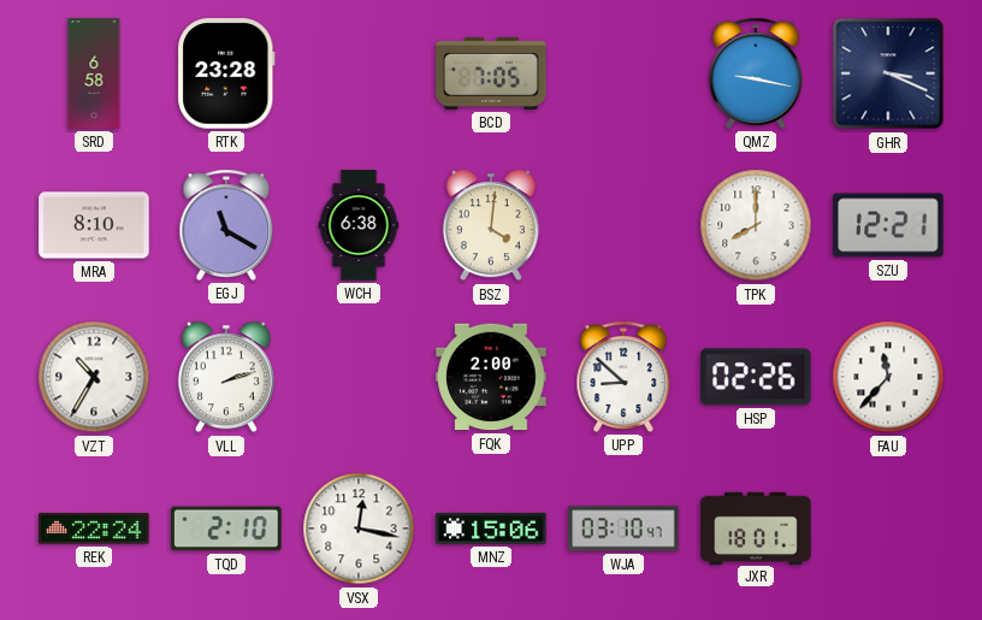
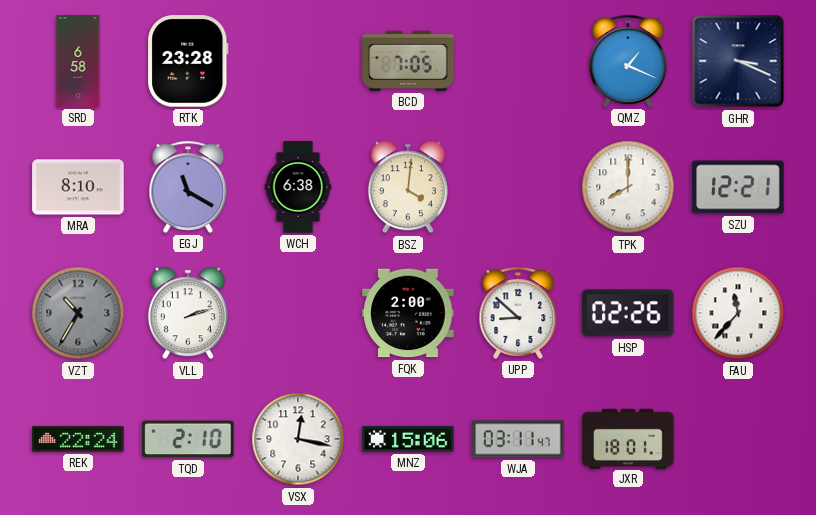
QMZ: 9:17 -> 1:19 (628, 61)
VZT dial: white -> grey (78, 313)
WJA: 03:10 -> 03:11 (518, 439)
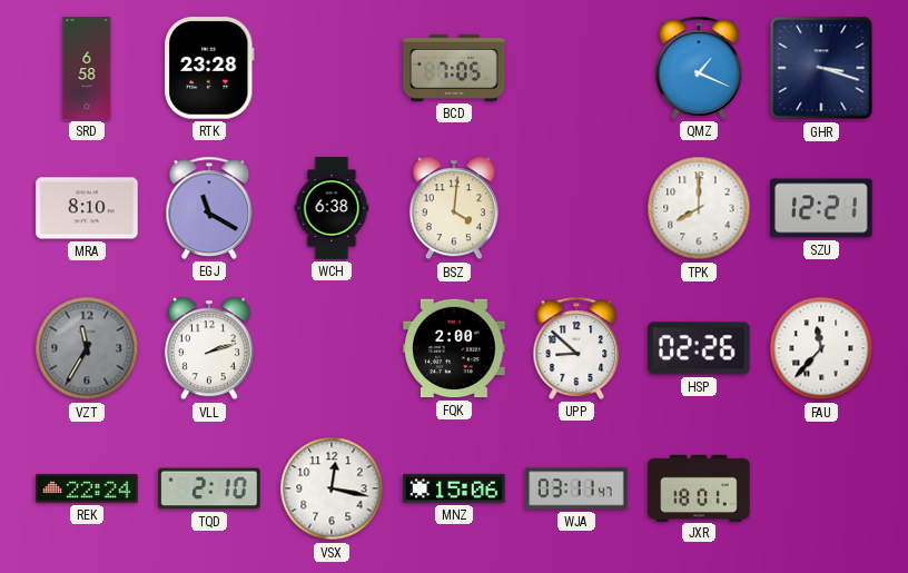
GHR: 3:19 -> 3:18 (821, 68)
VZT: 10:35 -> 11:35 (87, 348)
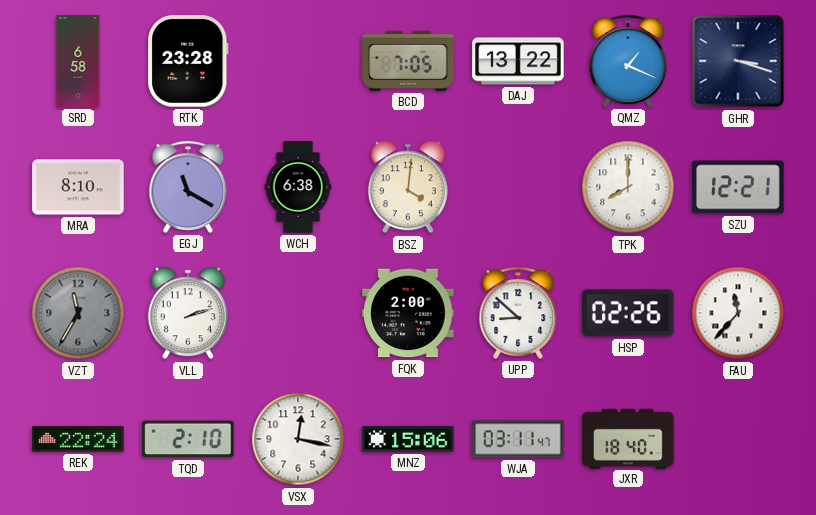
DAJ: none -> 13:22 (518, 61)
JXR: 18:01 -> 18:40 (628, 438)
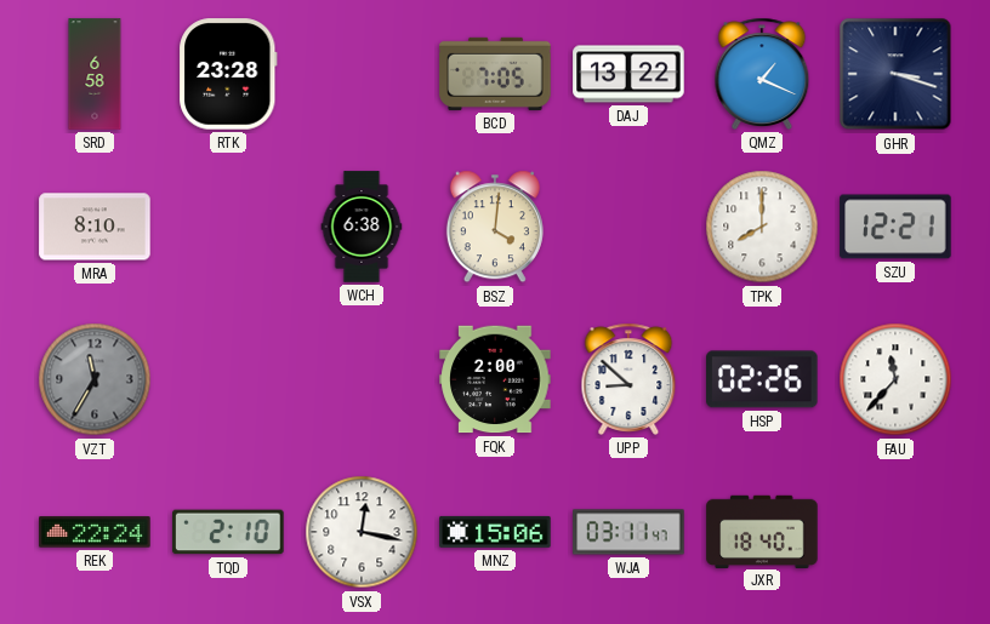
EGJ: 11:20 -> none (188, 187)
VLL: 2:12 -> none (188, 313)
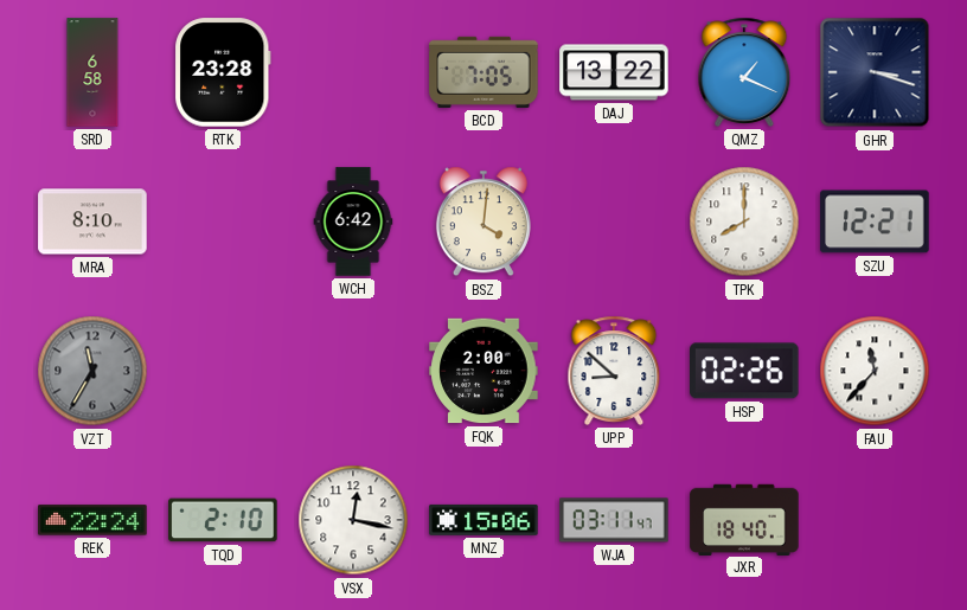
WCH: 6:38 -> 6:42 (353, 221)
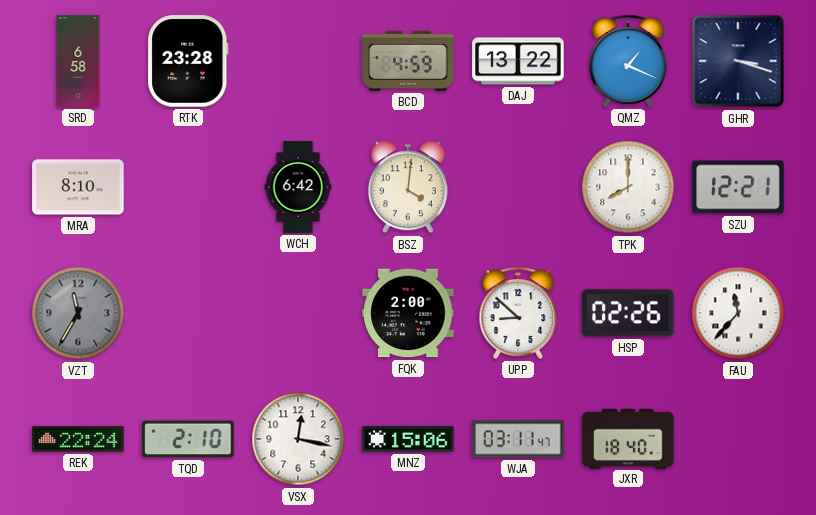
BCD: 7:05 -> 4:59 (408, 61)
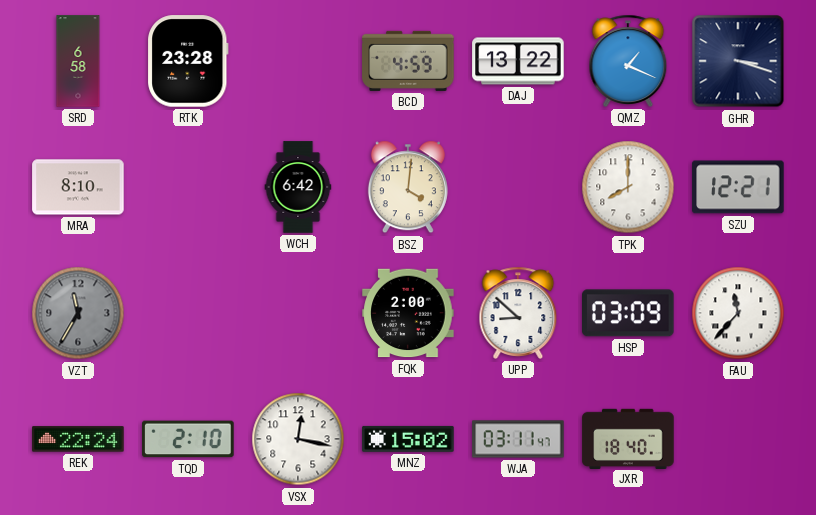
HSP: 02:26 -> 03:09 (629, 313)
MNZ: 15:06 -> 15:02 (408, 439)
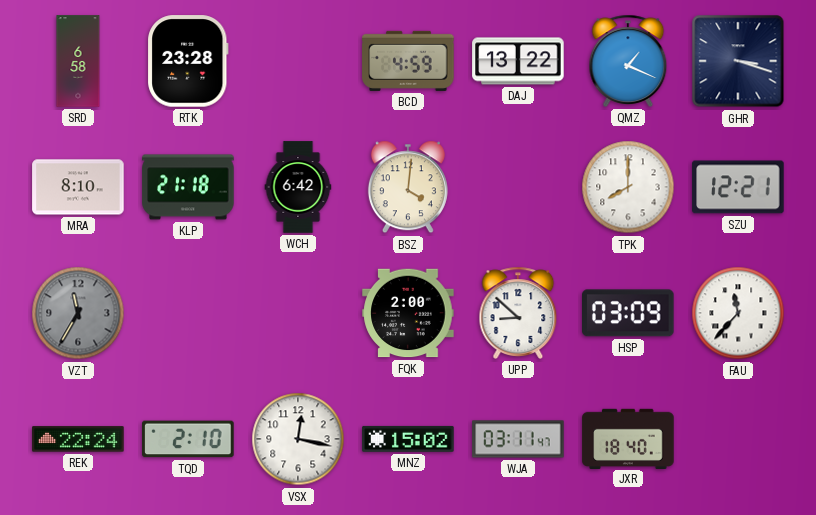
KLP: none -> 21:18 (188, 187)
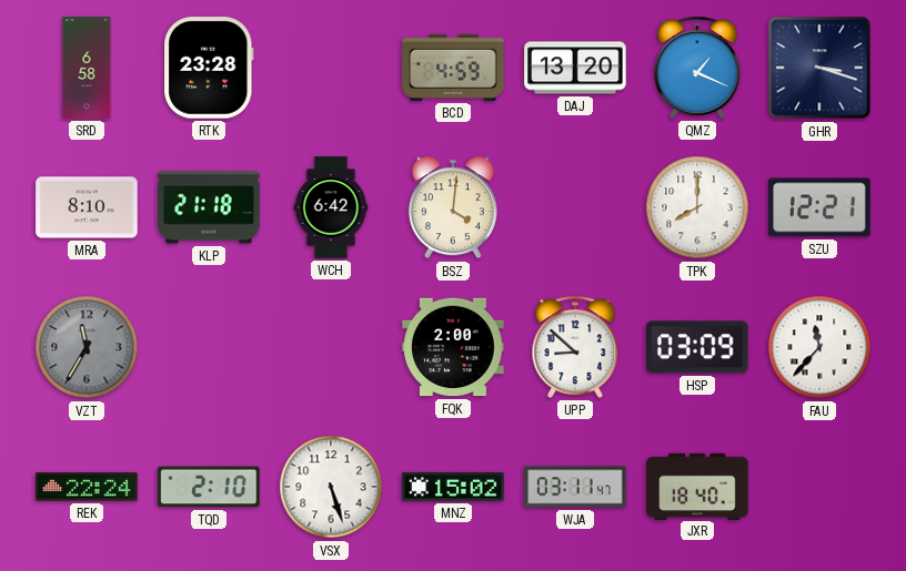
DAJ: 13:22 -> 13:20 (575, 68)
VSX: 12:17 -> 5:27 (331, 487)
